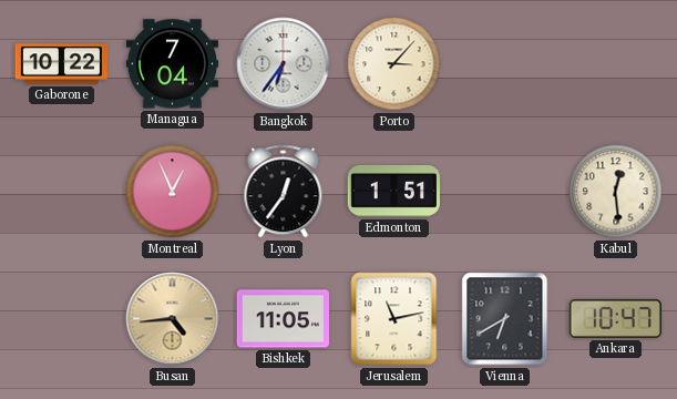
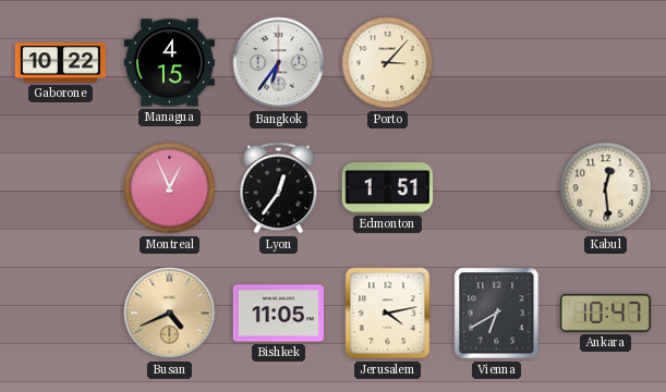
Managua: 7:04 -> 4:15 (169, 63)
Busan: 4:44 -> 4:41 (170, 314)
Jerusalem: 11:13 -> 4:13 (388, 314)
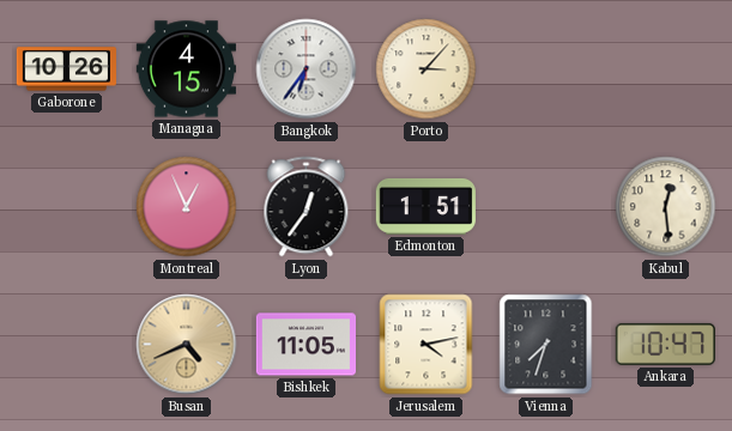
Gaborone: 10:22 -> 10:26 (67, 69)
Vienna: 6:40 -> 7:33 (546, 345)
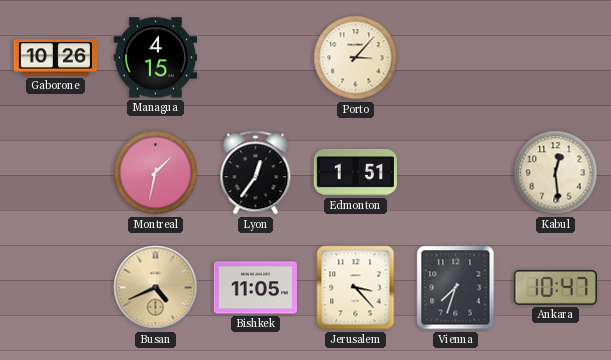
Bangkok: 6:36 -> none (307, 69)
Montreal: 12:56 -> 1:32 (156, 173)
Jerusalem: 4:13 -> 3:23 (356, 288)
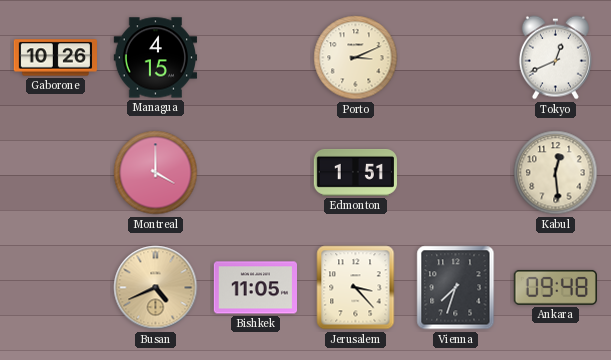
Porto: 3:07 -> 3:11 (356, 58)
Tokyo: none -> 12:41 (555, 58)
Montreal: 1:32 -> 4:00 (156, 173)
Lyon: 12:36 -> none (256, 173)
Ankara: 10:47 -> 09:48 (555, 287)
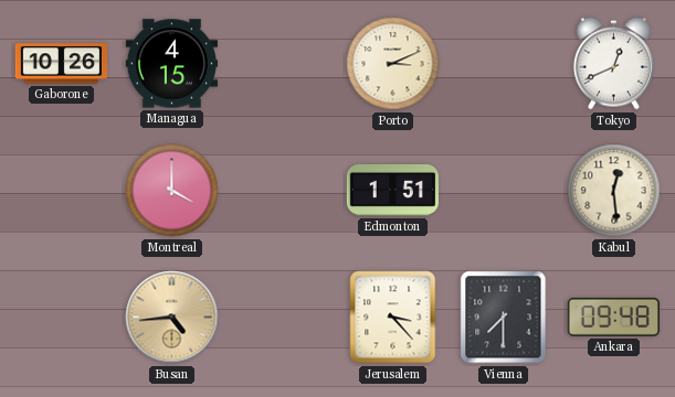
Busan: 4:41 -> 4:44 (172, 318)
Bishkek: 11:05 -> none (255, 288)
Vienna: 7:33 -> 7:30 (504, 318)
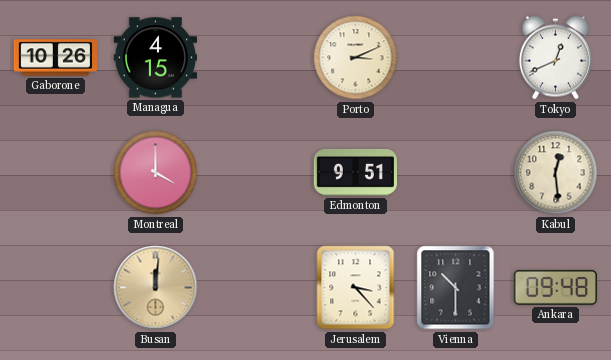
Edmonton: 1:51 -> 9:51 (355, 172)
Busan: 4:44 -> 12:01 (156, 288)
Vienna: 7:30 -> 10:30 (456, 288)
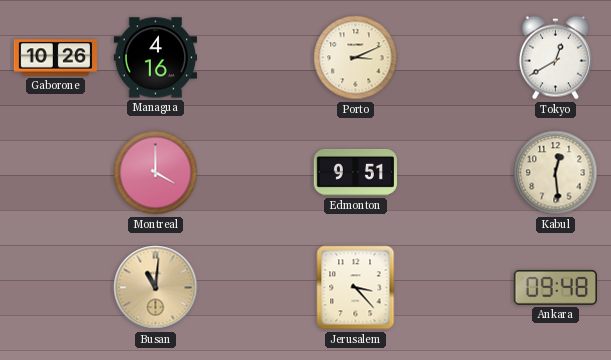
Managua: 4:15 -> 4:16 (155, 58)
Tokyo: 12:41 -> 12:40 (555, 58)
Busan: 12:01 -> 11:01 (156, 288)
Vienna: 10:30 -> none (456, 288)
